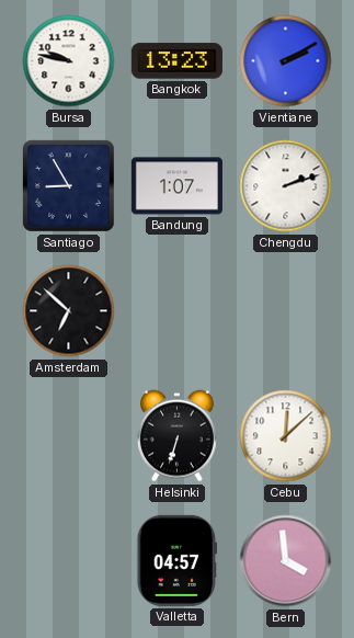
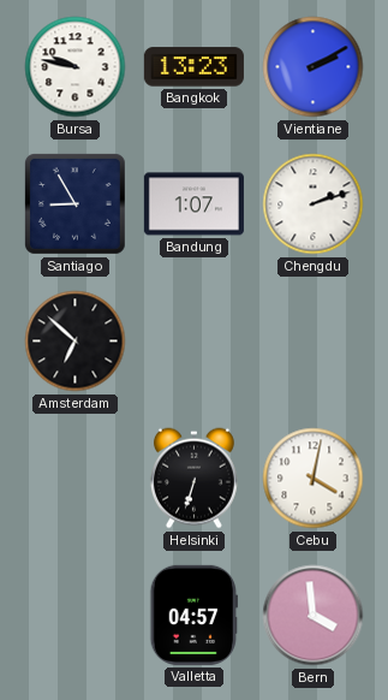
Cebu: 12:08 -> 4:02 (314, 479)
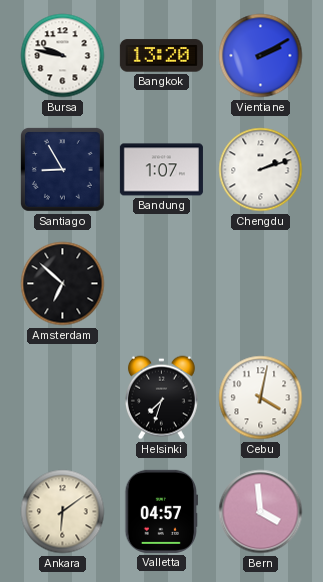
Bangkok: 13:23 -> 13:20 (161, 56)
Helsinki: 6:33 -> 7:33 (161, 398)
Ankara: none -> 6:09 (63, 512)
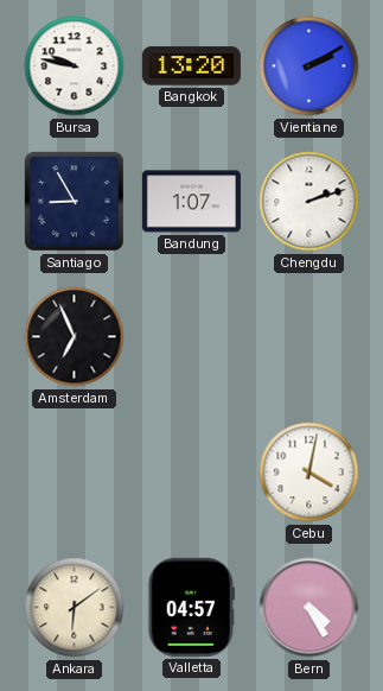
Amsterdam: 6:52 -> 6:56 (75, 337)
Helsinki: 7:33 -> none (161, 398)
Bern: 3:59 -> 4:25 (309, 608)
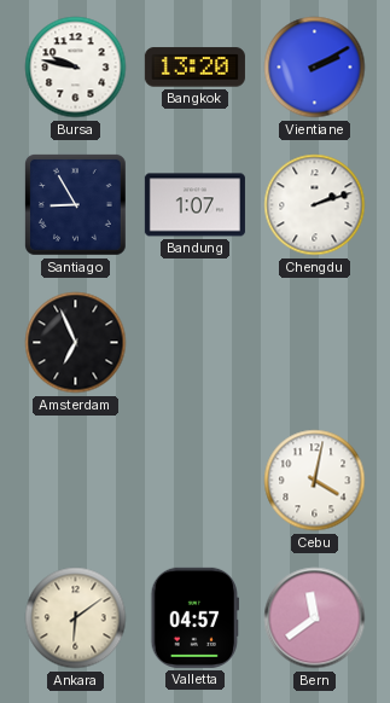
Bern: 4:25 -> 11:39 (315, 618)
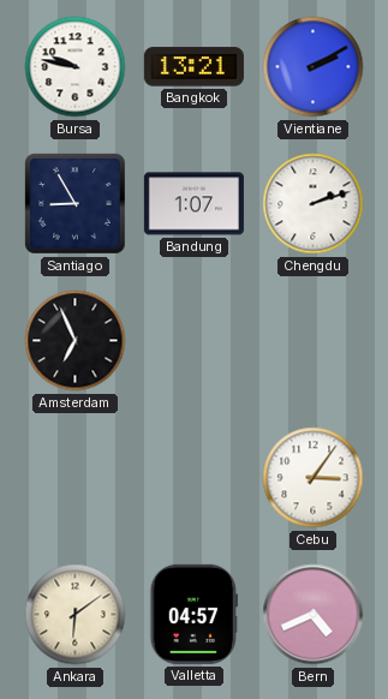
Bangkok: 13:20 -> 13:21 (193, 67)
Cebu: 4:02 -> 3:06 (314, 478)
Bern: 11:39 -> 4:41 (314, 615)
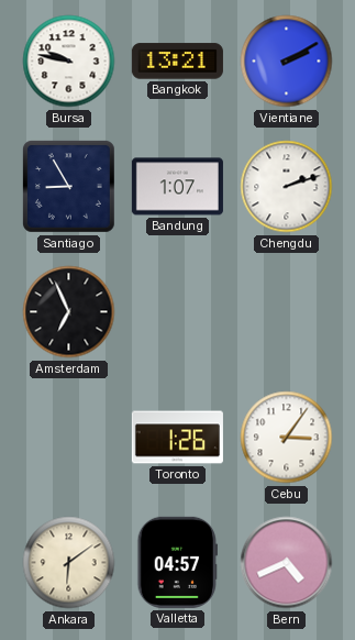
Toronto: none -> 1:26 (177, 438)
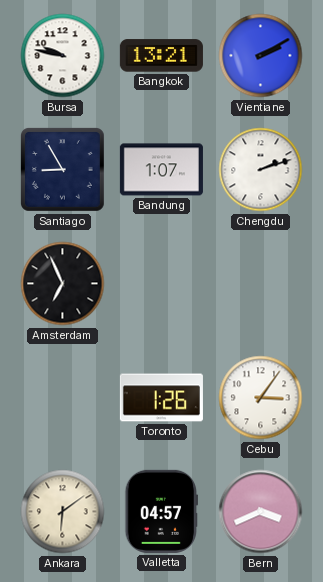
Bern: 4:41 -> 3:41 (261, 512)
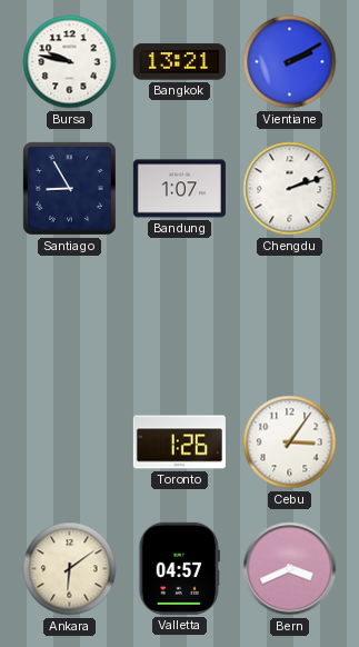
Amsterdam: 6:56 -> none (63, 284)
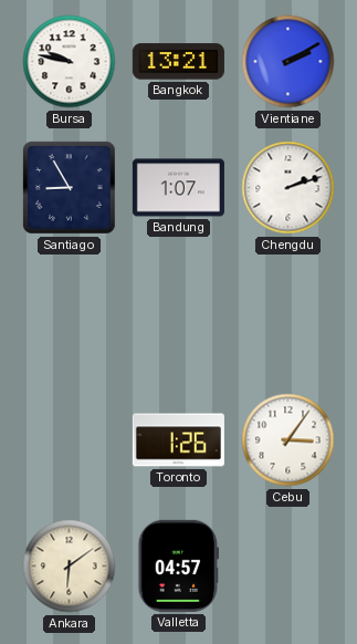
Bern: 3:41 -> none (290, 569)
